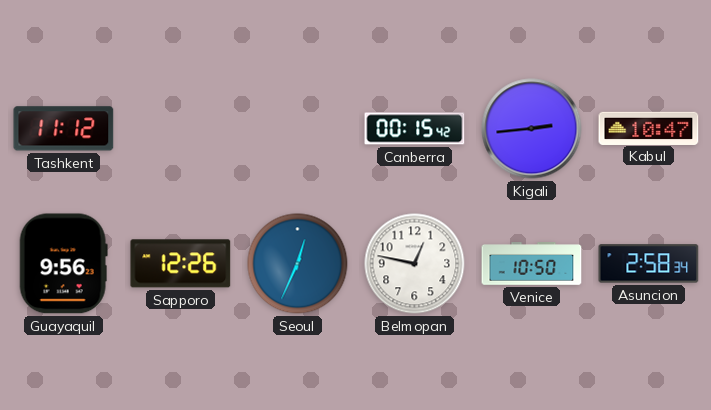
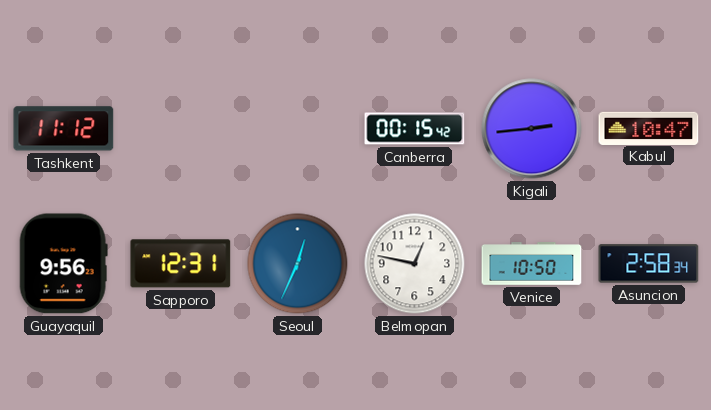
Sapporo: 12:26 -> 12:31 (181, 264)
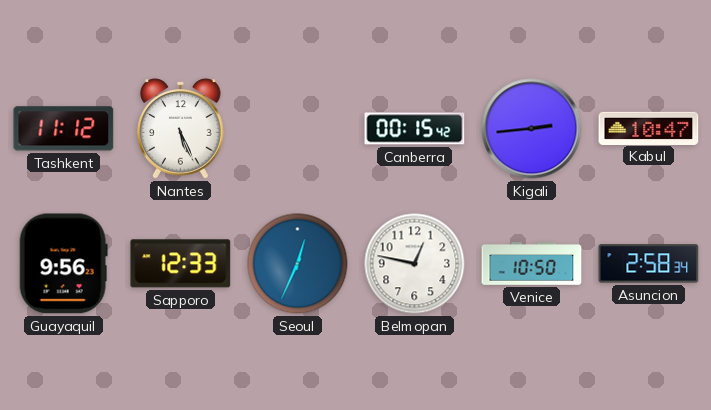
Nantes: none -> 5:26 (181, 129)
Sapporo: 12:31 -> 12:33 (181, 264)
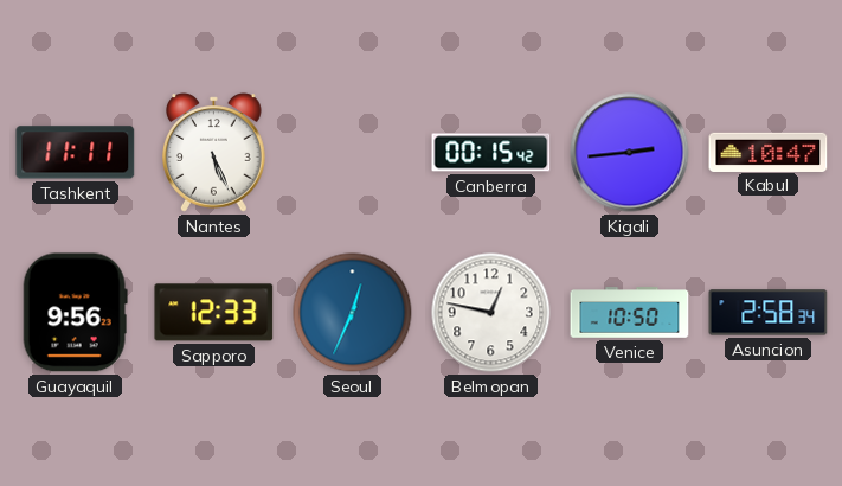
Tashkent: 11:12 -> 11:11 (76, 153)
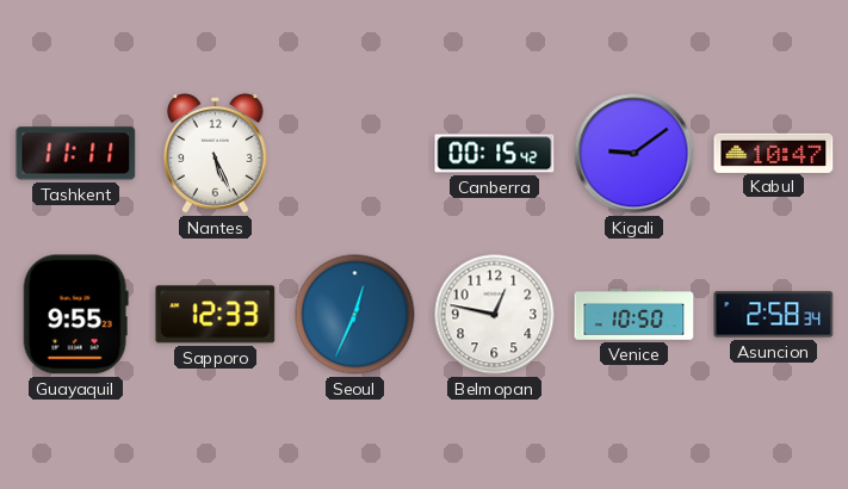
Kigali: 2:44 -> 9:09 (635, 154)
Guayaquil: 9:56 -> 9:55 (75, 315)
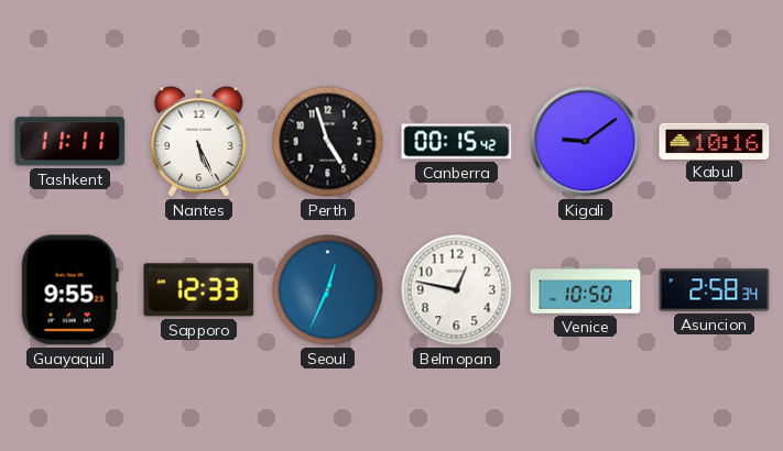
Perth: none -> 4:57 (328, 142)
Kabul: 10:47 -> 10:16 (715, 141)
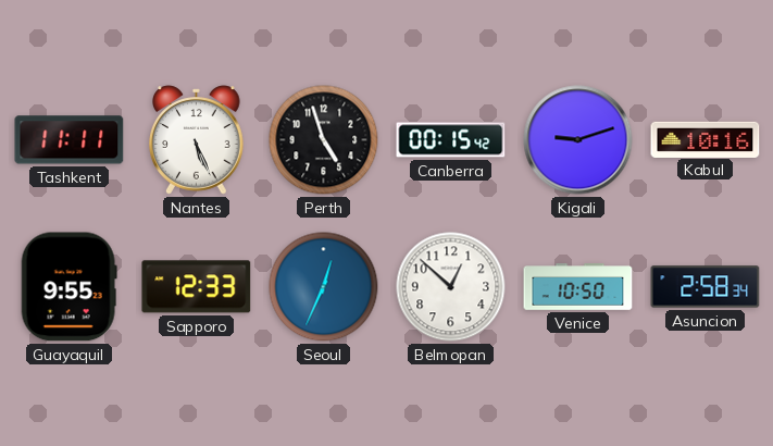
Kigali: 9:09 -> 9:12 (578, 140)
Belmopan: 12:47 -> 12:52 (451, 287)
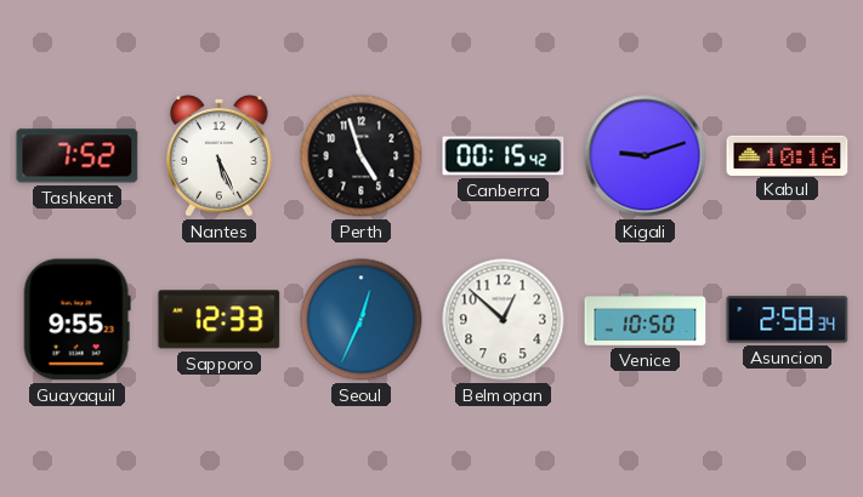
Tashkent: 11:11 -> 7:52 (78, 156)
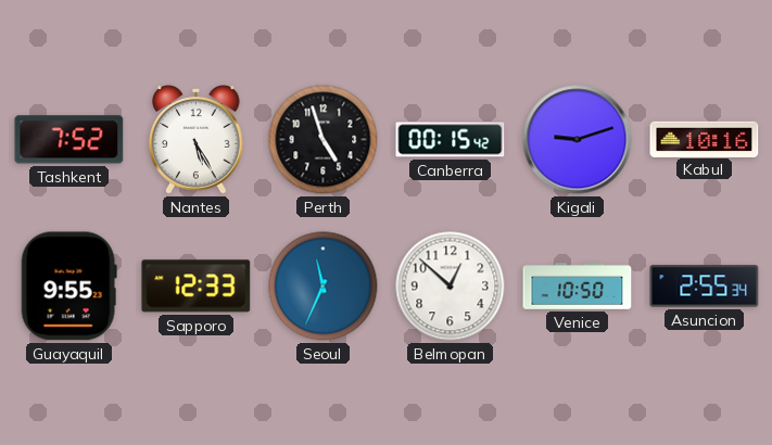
Nantes: 5:26 -> 5:25 (197, 140)
Seoul: 12:34 -> 11:34 (324, 287)
Asuncion: 2:58 -> 2:55 (705, 287)
